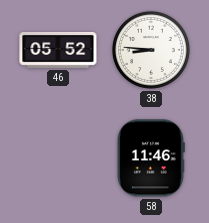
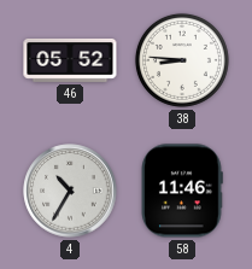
4: none -> 10:35 (70, 191)
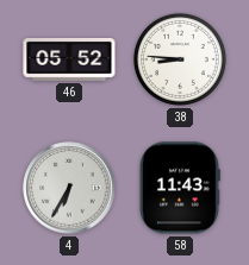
4: 10:35 -> 6:35 (69, 188)
58: 11:46 -> 11:43 (180, 188)
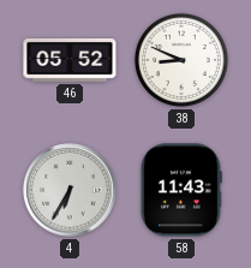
38: 8:46 -> 8:49 (181, 60)
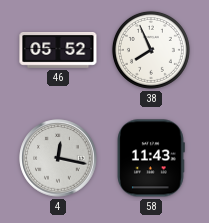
38: 8:49 -> 7:56 (151, 50)
4: 6:35 -> 12:17 (58, 158)
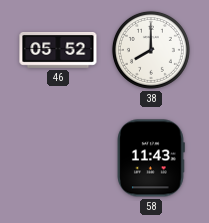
38: 7:56 -> 8:00 (151, 50)
4: 12:17 -> none (58, 158)
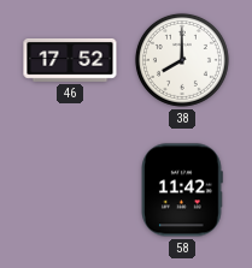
46: 05:52 -> 17:52 (70, 61)
58: 11:43 -> 11:42 (182, 190)
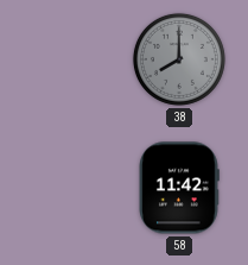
46: 17:52 -> none (70, 61)
38 dial: white -> grey (179, 59)
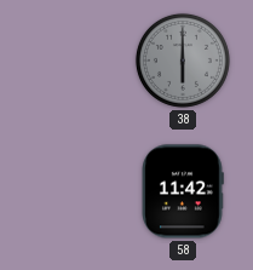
38: 8:00 -> 6:00 (183, 61)
